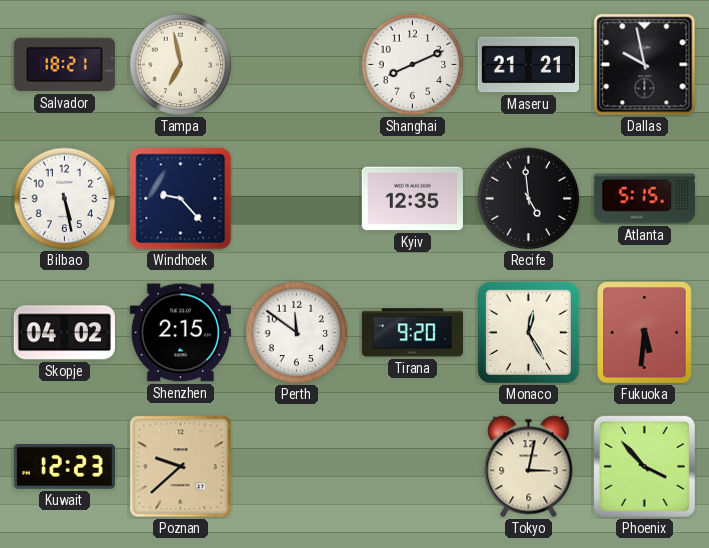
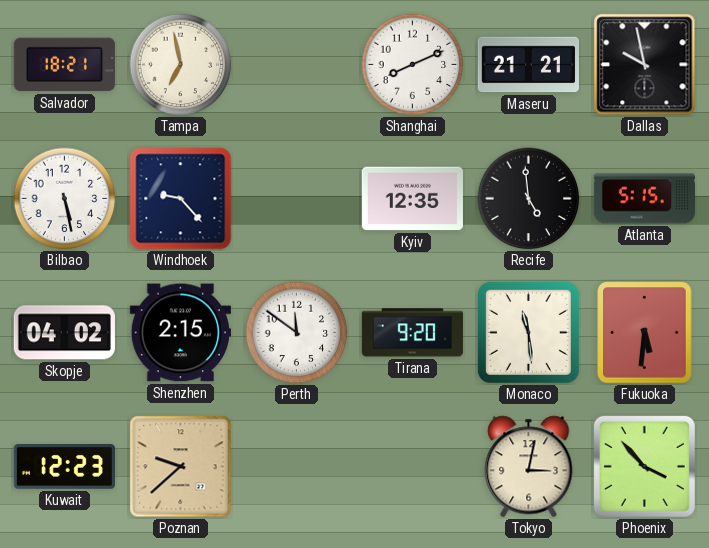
Monaco: 12:25 -> 11:29 (528, 332)
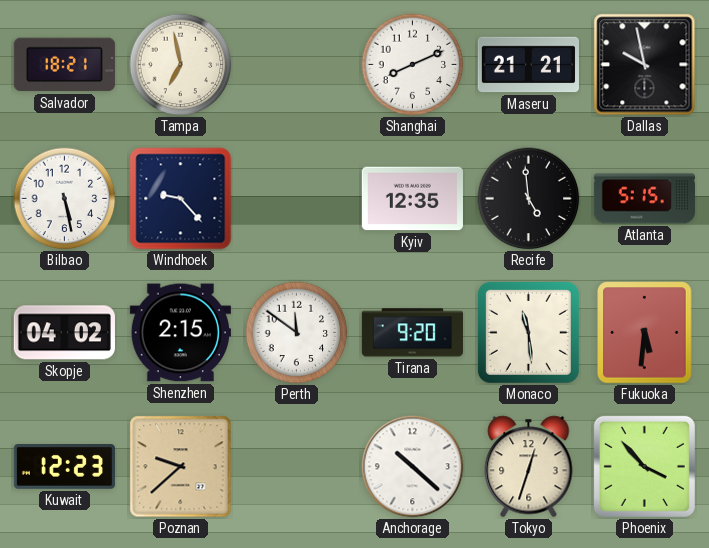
Anchorage: none -> 10:22 (413, 467)
Tokyo: 3:02 -> 12:33 (529, 467)
